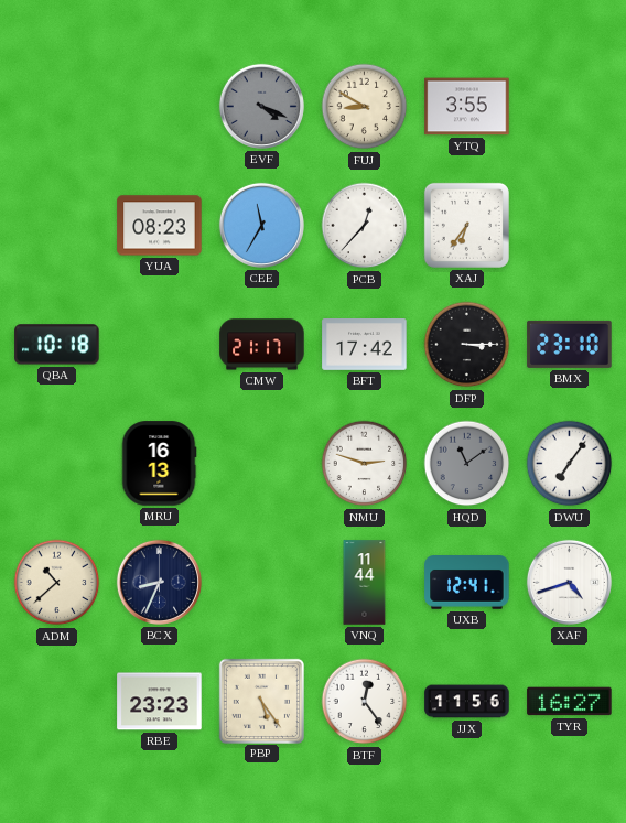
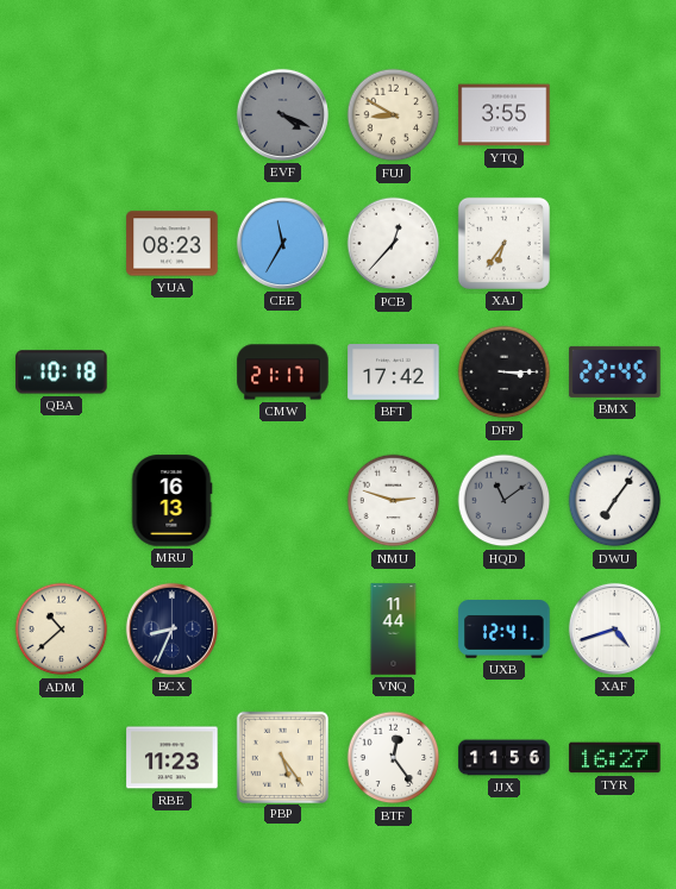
BMX: 23:10 -> 22:45 (615, 371)
RBE: 23:23 -> 11:23 (173, 758)
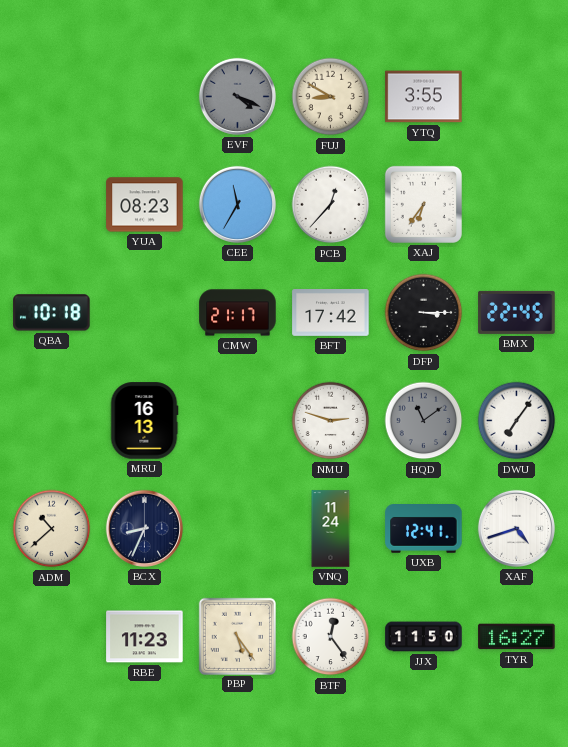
VNQ: 11:44 -> 11:24 (331, 529)
JJX: 11:56 -> 11:50 (424, 637)
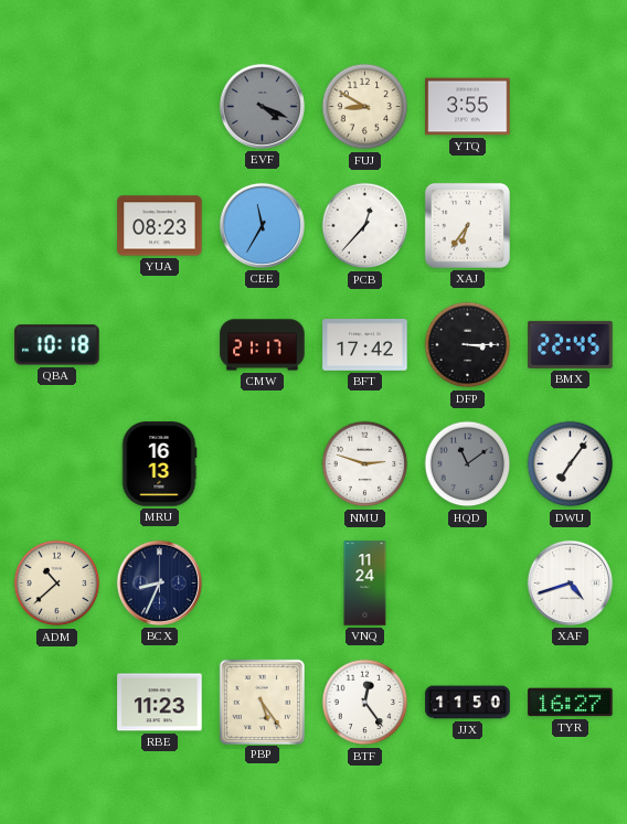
UXB: 12:41 -> none (424, 529)
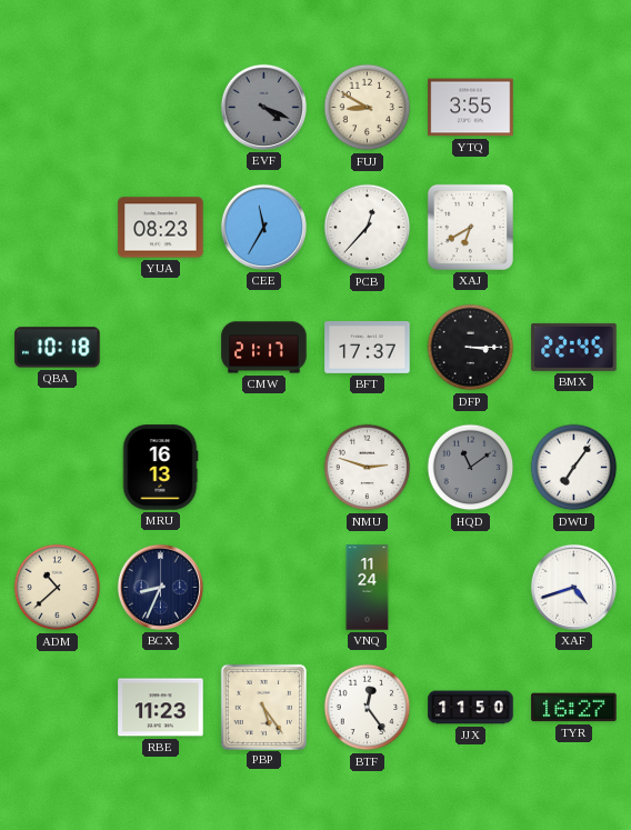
XAJ: 6:36 -> 6:40 (470, 227)
BFT: 17:42 -> 17:37 (368, 348)
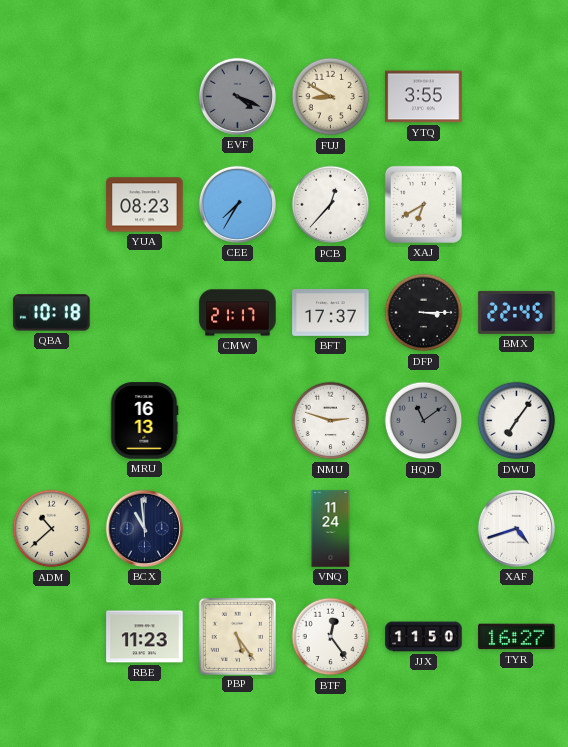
CEE: 11:35 -> 7:35 (237, 204)
BCX: 8:34 -> 10:59 (144, 528)
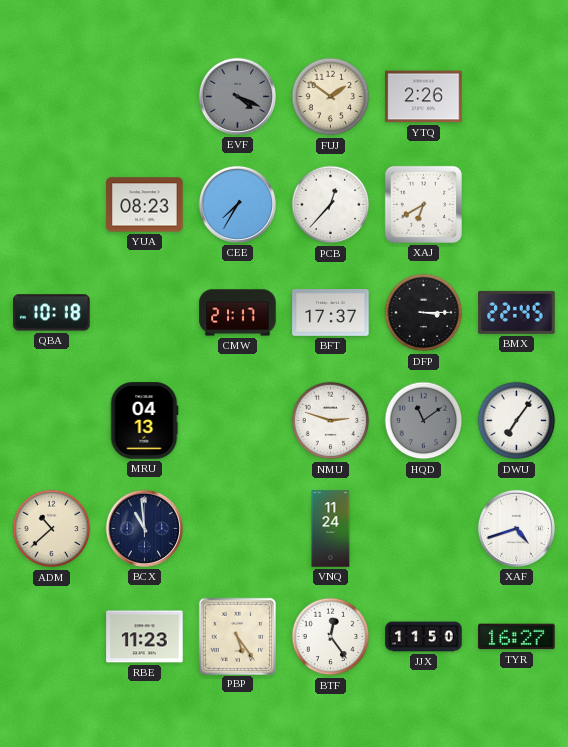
FUJ: 8:50 -> 1:51 (331, 97)
YTQ: 3:55 -> 2:26 (424, 97)
MRU: 16:13 -> 04:13 (144, 421)
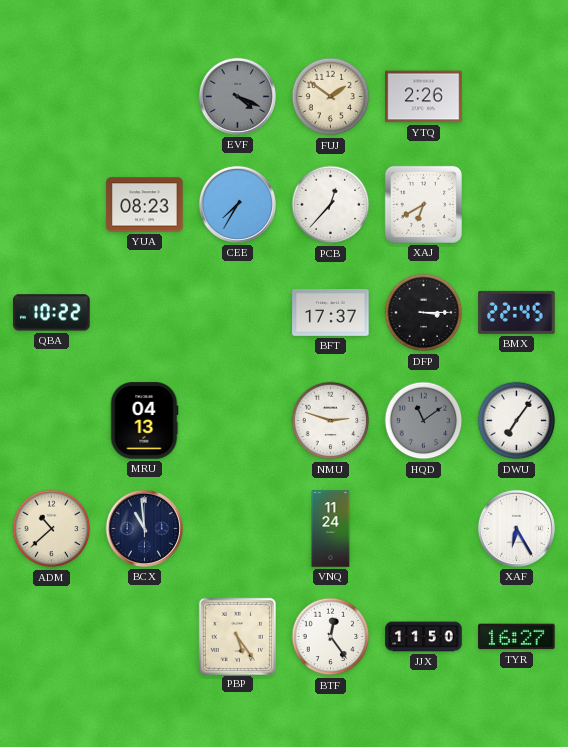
QBA: 10:18 -> 10:22 (52, 313)
CMW: 21:17 -> none (238, 313)
XAF: 4:42 -> 6:25 (516, 528)
RBE: 11:23 -> none (145, 637)
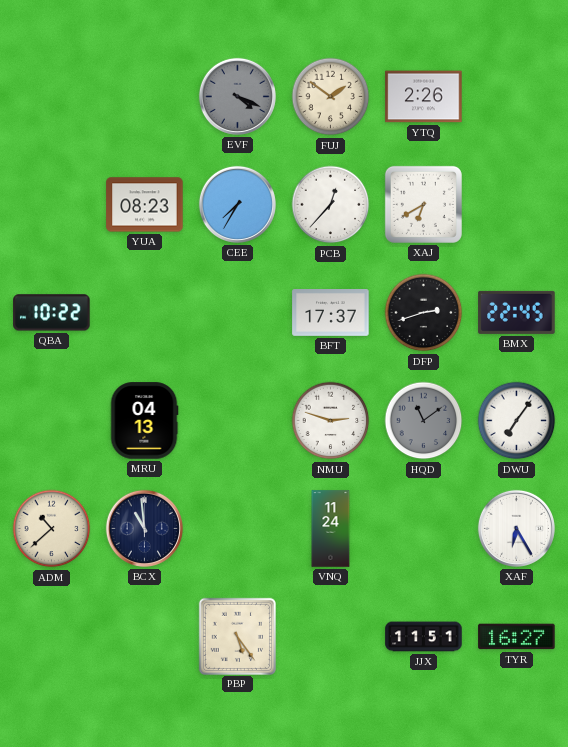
DFP: 3:15 -> 2:42 (424, 313)
BTF: 12:24 -> none (331, 637)
JJX: 11:50 -> 11:51 (424, 637)
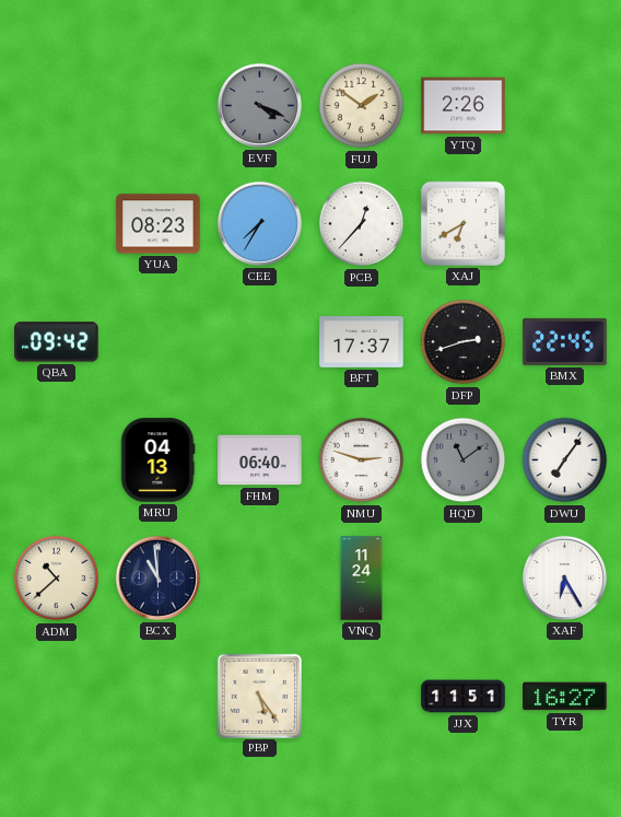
QBA: 10:22 -> 09:42 (57, 342)
FHM: none -> 06:40 (260, 460)
